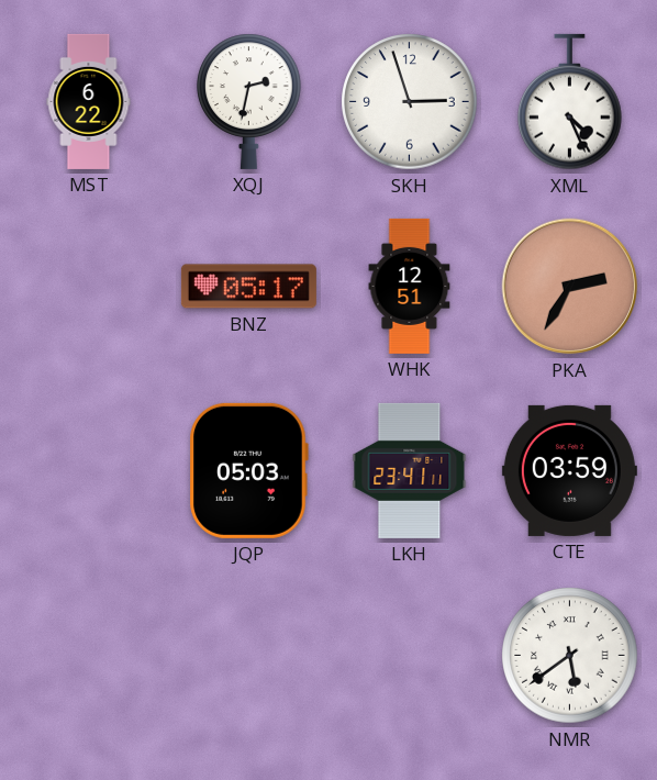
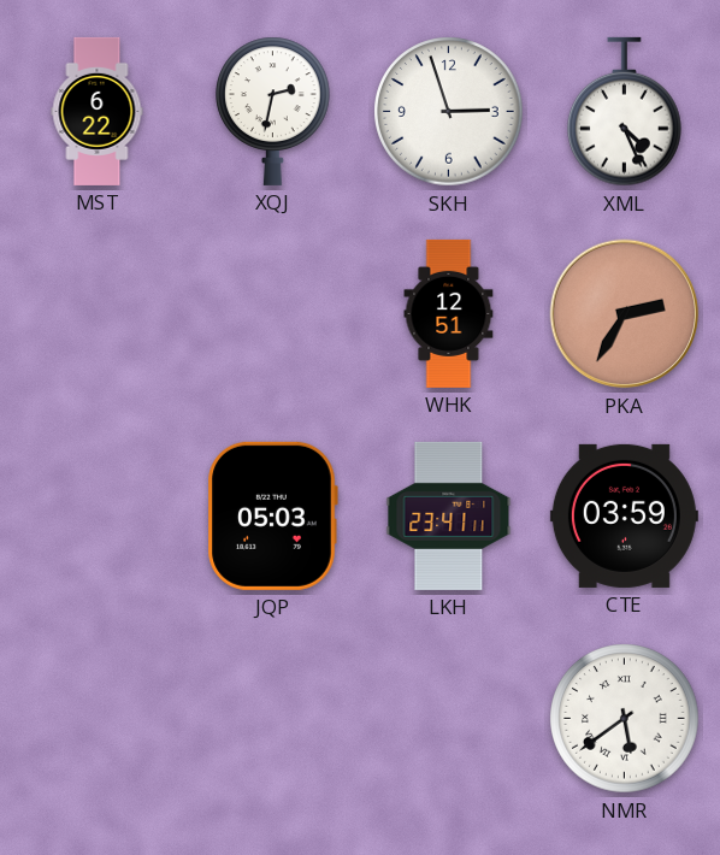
BNZ: 05:17 -> none (248, 287)
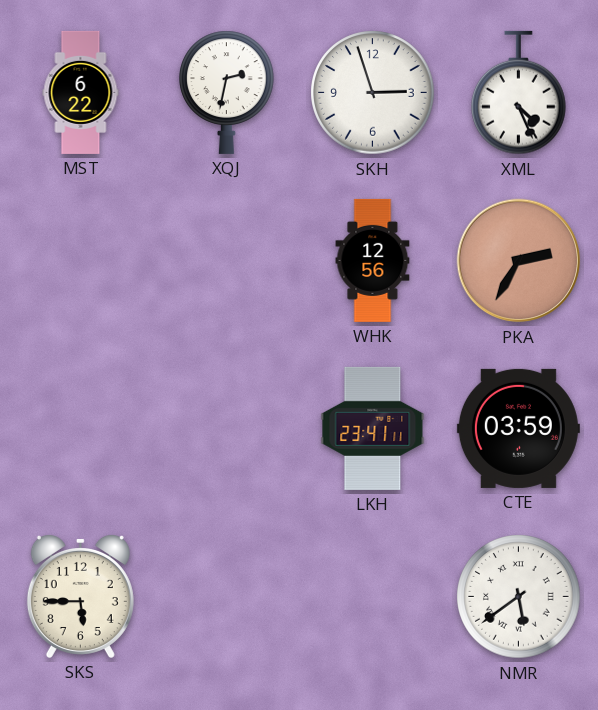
WHK: 12:51 -> 12:56 (373, 260)
JQP: 05:03 -> none (272, 515)
SKS: none -> 5:45 (80, 596)
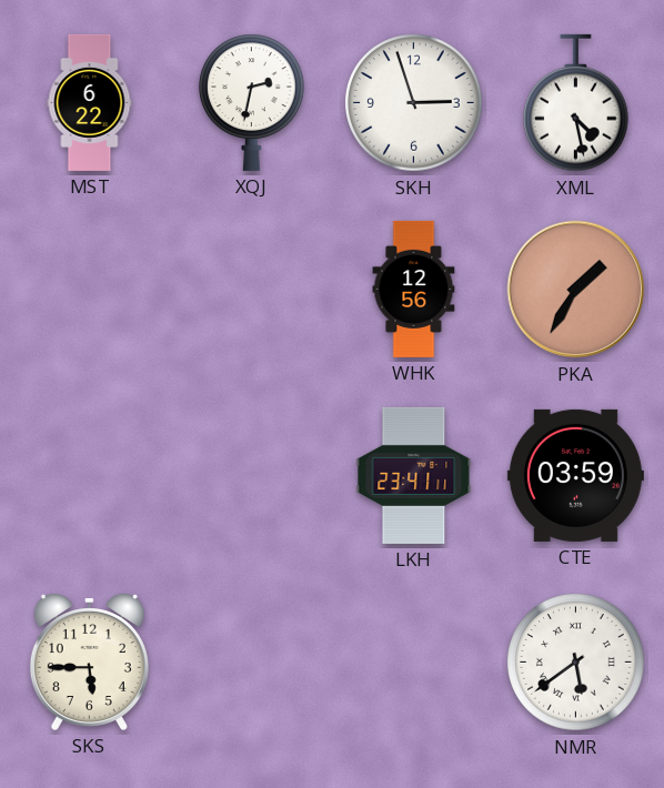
XML: 4:26 -> 4:28 (576, 103)
PKA: 2:35 -> 1:35 (576, 290)
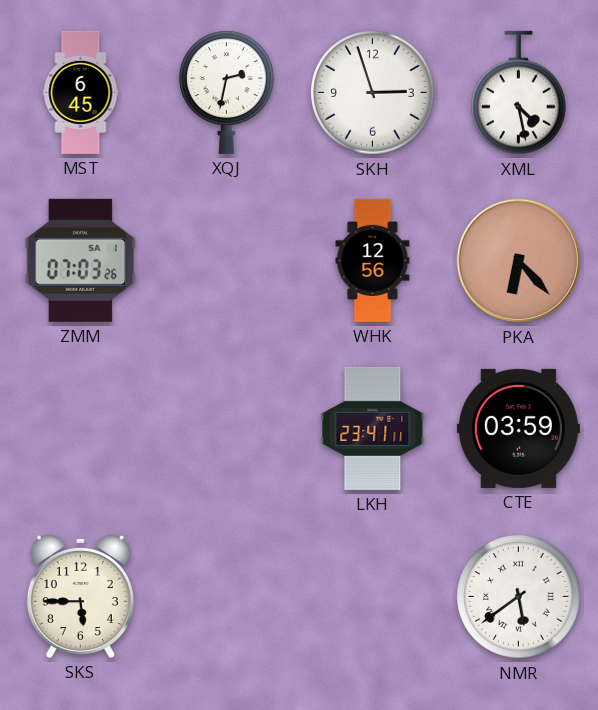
MST: 6:22 -> 6:45 (81, 92)
ZMM: none -> 07:03 (81, 260)
PKA: 1:35 -> 6:23 (519, 261)
